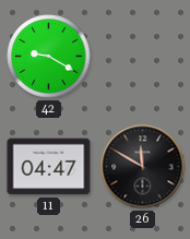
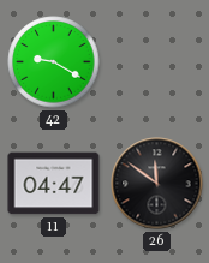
26: 11:50 -> 11:51 (157, 184)
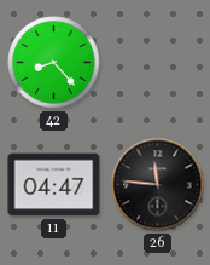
42: 9:20 -> 8:23 (54, 63)
26: 11:51 -> 11:46 (158, 185)
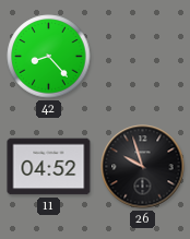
11: 04:47 -> 04:52 (49, 167)
26: 11:46 -> 9:57 (143, 167)
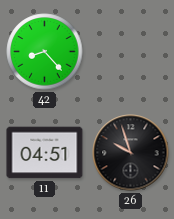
11: 04:52 -> 04:51 (45, 153)
